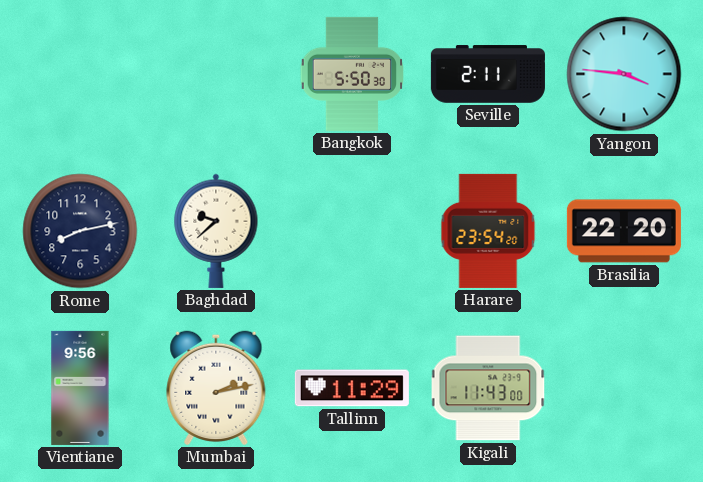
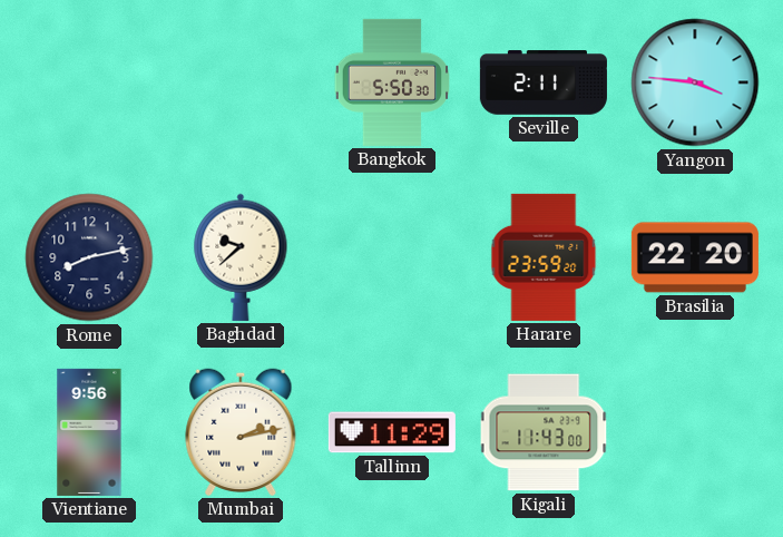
Harare: 23:54 -> 23:59 (544, 257)
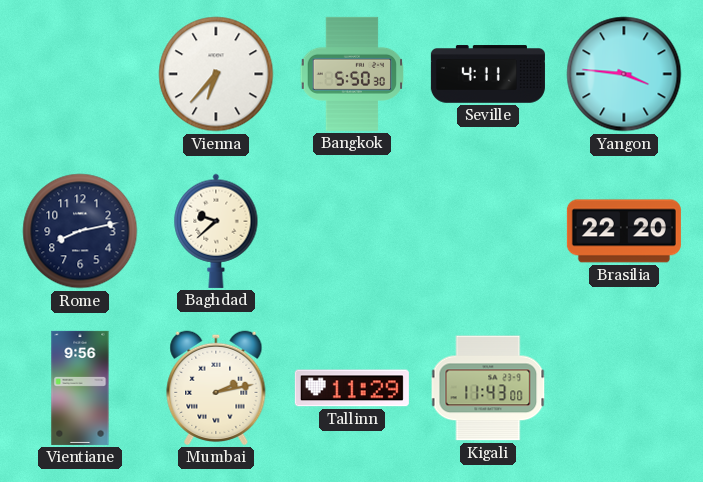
Vienna: none -> 6:37 (216, 74)
Seville: 2:11 -> 4:11 (488, 74)
Harare: 23:59 -> none (544, 257)
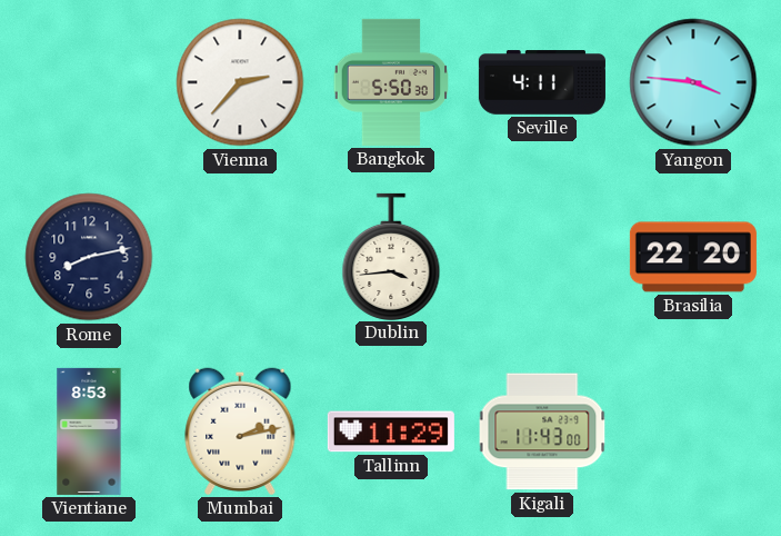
Vienna: 6:37 -> 2:37 (240, 82)
Baghdad: 9:38 -> none (216, 231)
Dublin: none -> 3:44 (391, 256)
Vientiane: 9:56 -> 8:53 (89, 431)
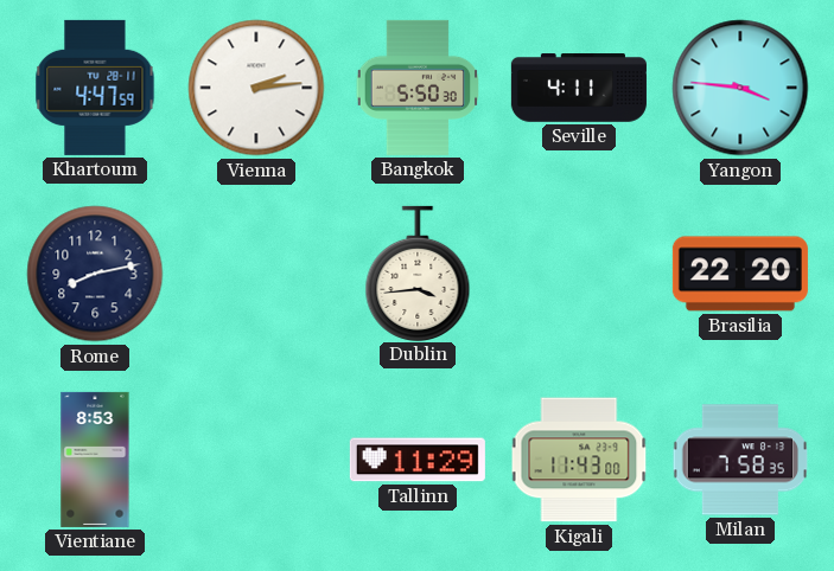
Khartoum: none -> 4:47 (95, 88)
Vienna: 2:37 -> 2:14 (256, 88)
Mumbai: 2:13 -> none (240, 431)
Milan: none -> 7:58 (740, 460)
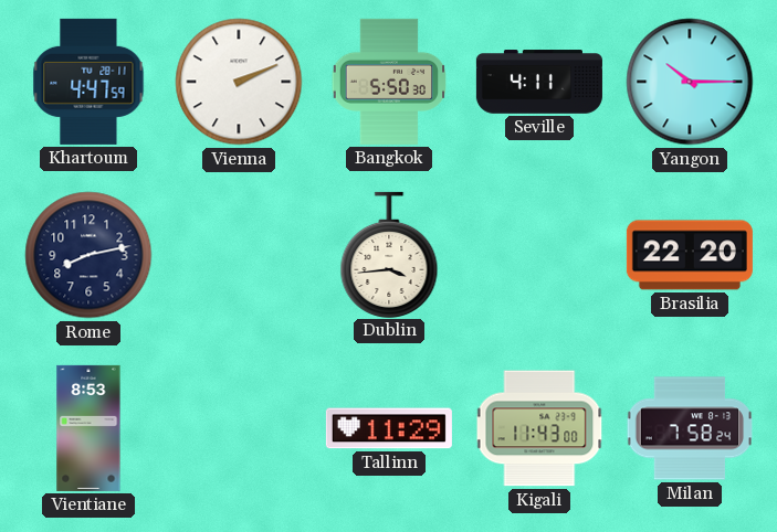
Vienna: 2:14 -> 2:11 (239, 82)
Yangon: 3:46 -> 10:15 (690, 82)
Milan: 7:58:35 -> 7:58:24 (690, 428)
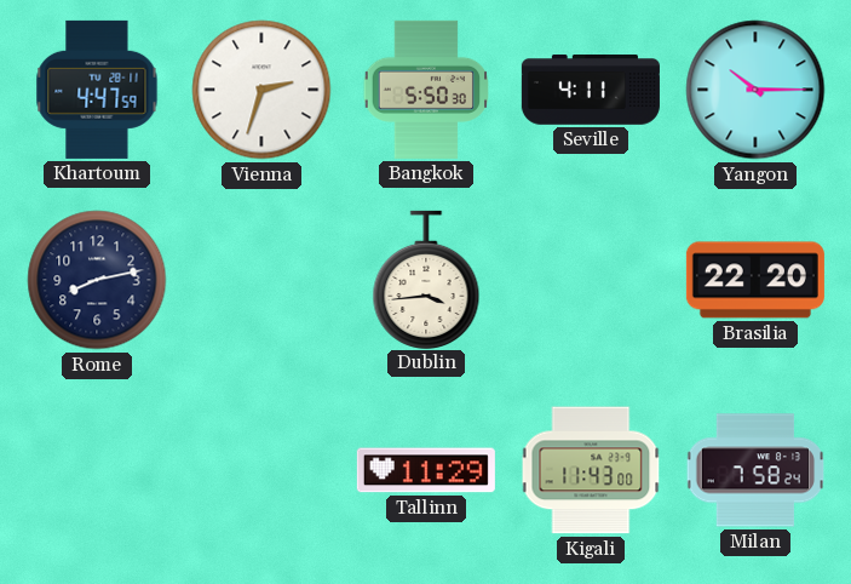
Vienna: 2:11 -> 2:33 (261, 90)
Vientiane: 8:53 -> none (88, 428)
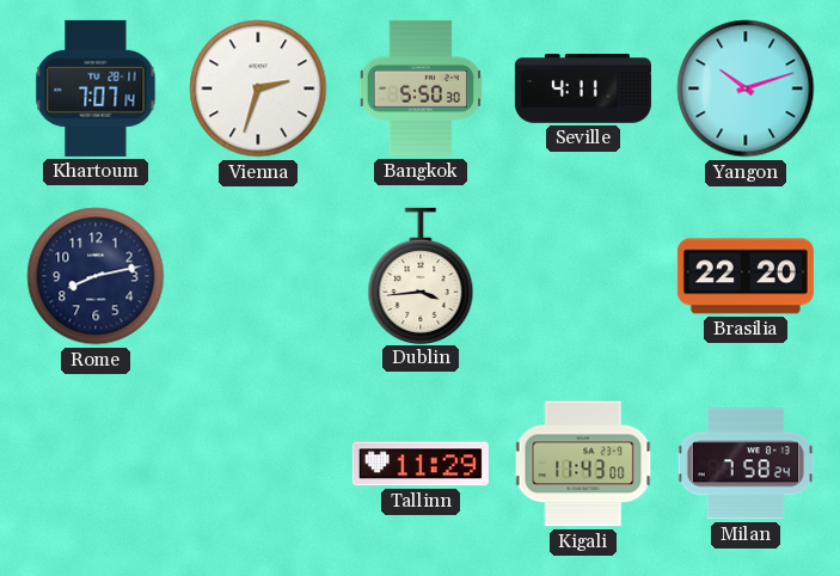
Khartoum: 4:47 -> 7:07 (96, 88)
Yangon: 10:15 -> 10:12 (746, 88)
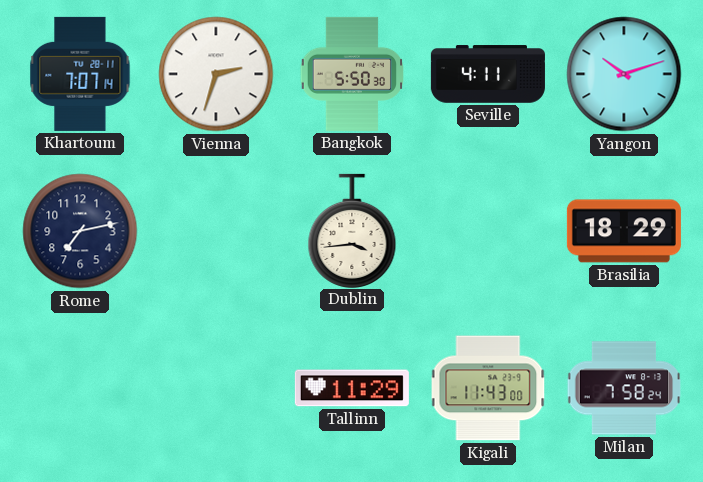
Rome: 8:13 -> 7:13 (80, 231)
Brasilia: 22:20 -> 18:29 (624, 231)
